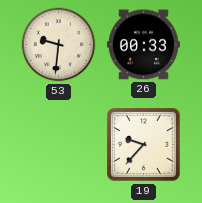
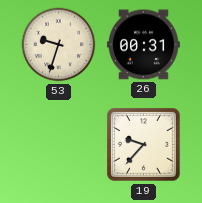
53: 9:31 -> 9:33 (59, 45)
26: 00:33 -> 00:31 (143, 45)
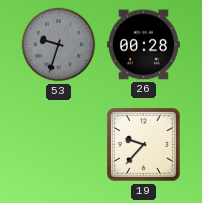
53 dial: cream -> grey (59, 45)
26: 00:31 -> 00:28 (143, 45)
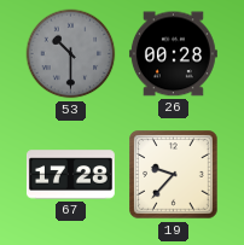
53: 9:33 -> 10:30 (71, 54)
67: none -> 17:28 (70, 175)
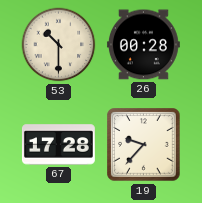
53 dial: grey -> cream (59, 45)
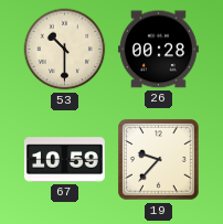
67: 17:28 -> 10:59 (64, 160)
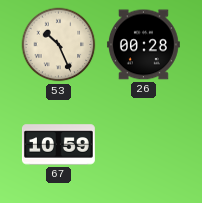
53: 10:30 -> 10:26 (59, 45)
19: 9:37 -> none (159, 160)
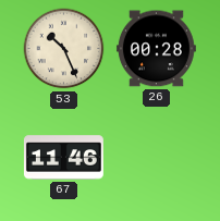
67: 10:59 -> 11:46 (63, 158)
